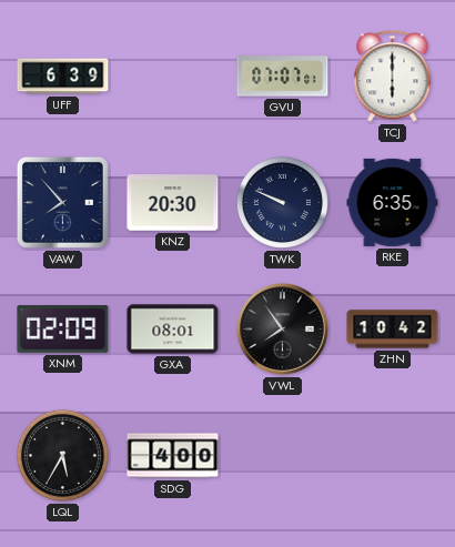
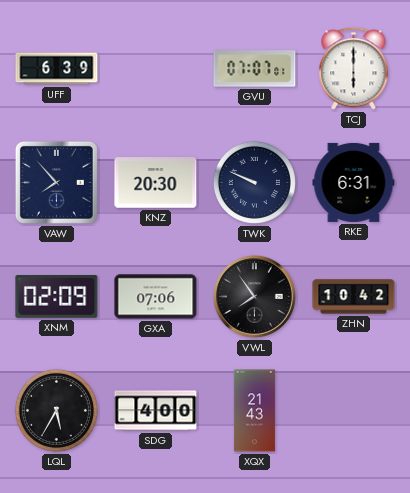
RKE: 6:35 -> 6:31 (354, 182)
GXA: 08:01 -> 07:06 (156, 297)
XQX: none -> 21:43 (254, 411)
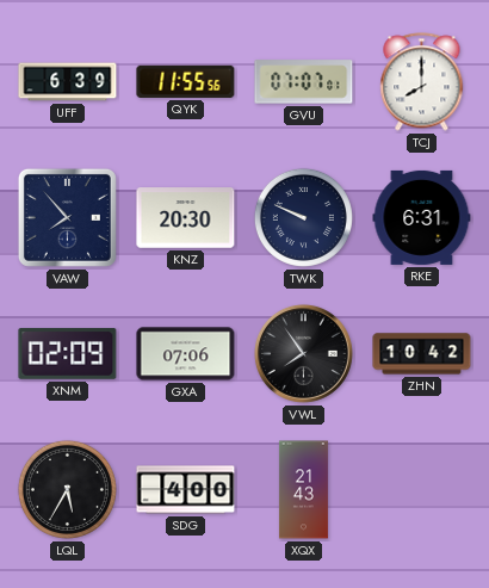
QYK: none -> 11:55 (186, 81)
TCJ: 6:00 -> 8:00 (422, 82)
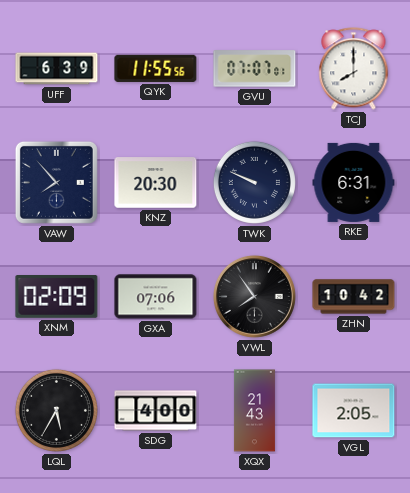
VGL: none -> 2:05 (354, 411)
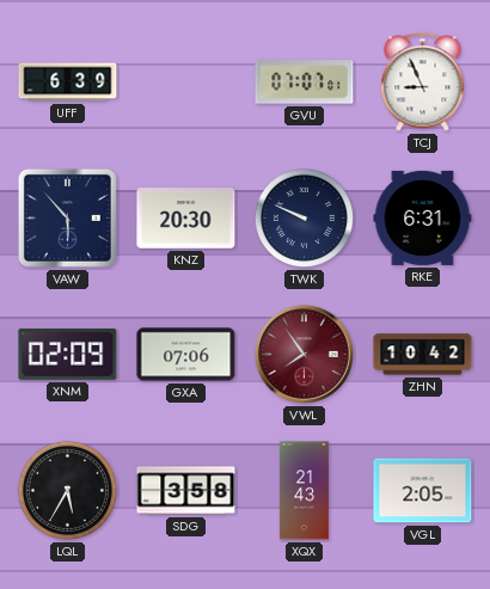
QYK: 11:55 -> none (156, 68)
TCJ: 8:00 -> 8:56 (423, 82)
VAW: 7:53 -> 5:53 (67, 217)
VWL dial: black -> burgundy (304, 354)
SDG: 4:00 -> 3:58 (186, 491)
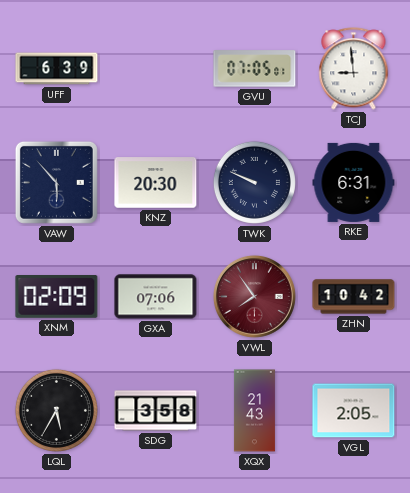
GVU: 07:07 -> 07:05 (255, 69)
TCJ: 8:56 -> 8:59 (354, 69)
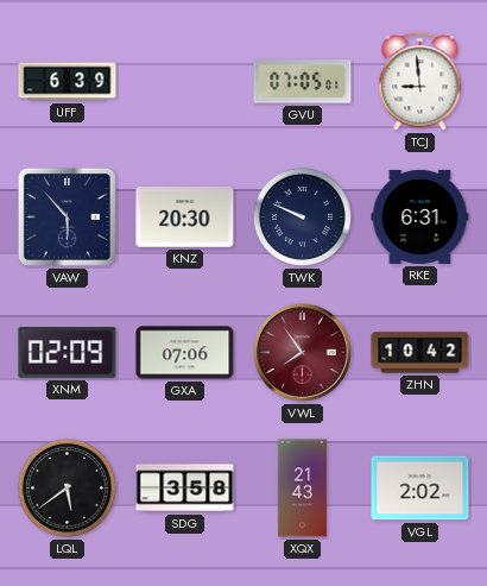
LQL: 5:35 -> 5:39 (67, 487)
VGL: 2:05 -> 2:02 (420, 489)
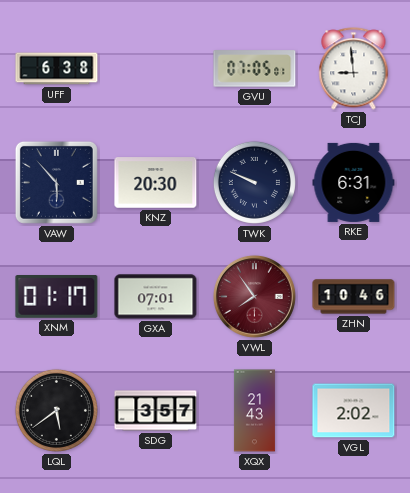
UFF: 6:39 -> 6:38 (57, 69)
XNM: 02:09 -> 01:17 (57, 297)
GXA: 07:06 -> 07:01 (156, 297)
ZHN: 10:42 -> 10:46 (354, 297)
SDG: 3:58 -> 3:57 (156, 411)
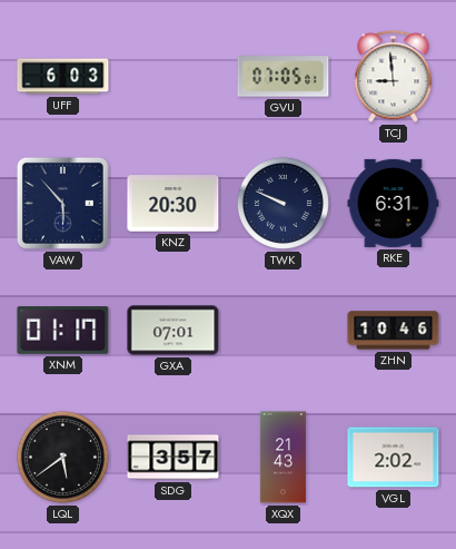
UFF: 6:38 -> 6:03 (63, 77)
VWL: 7:54 -> none (254, 296)
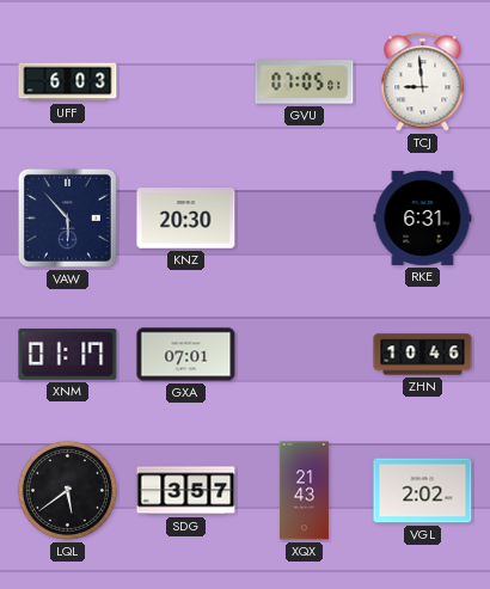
TWK: 9:49 -> none (282, 203)
